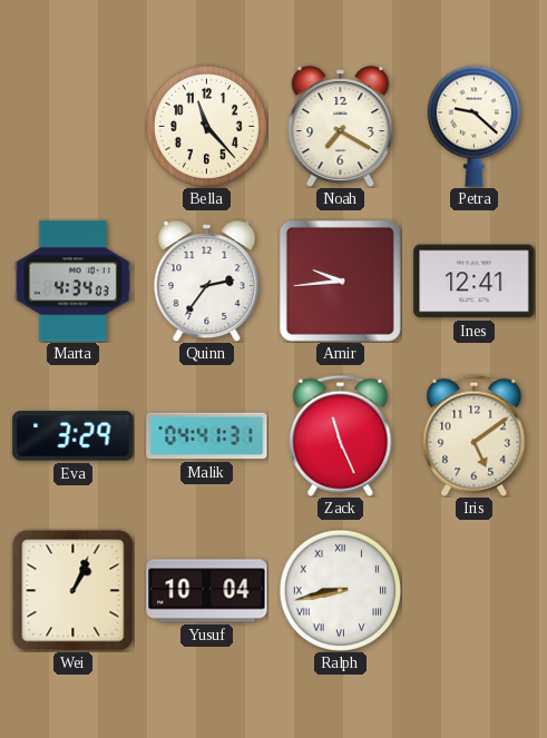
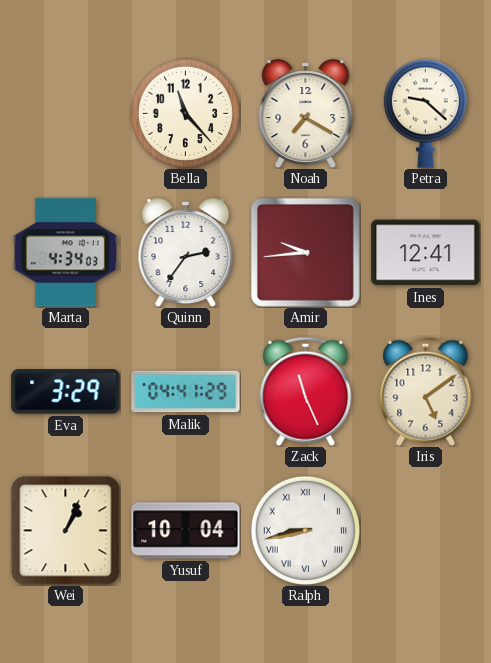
Malik: 04:41:31 -> 04:41:29 (186, 392)
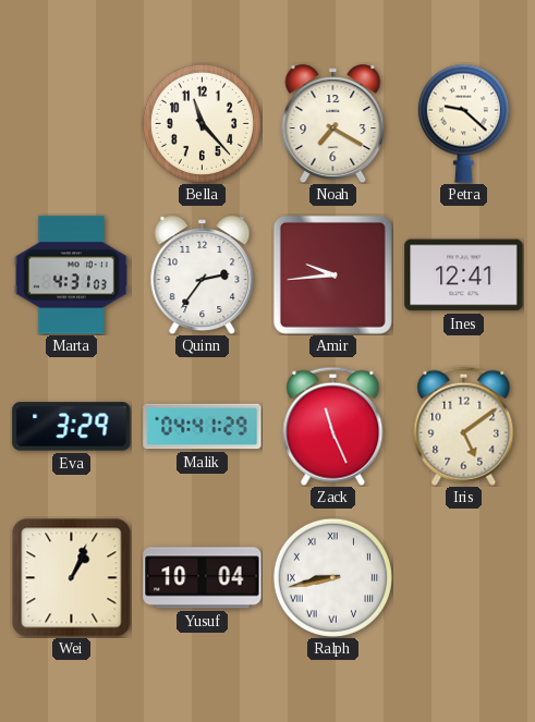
Marta: 4:34 -> 4:31 (71, 276)
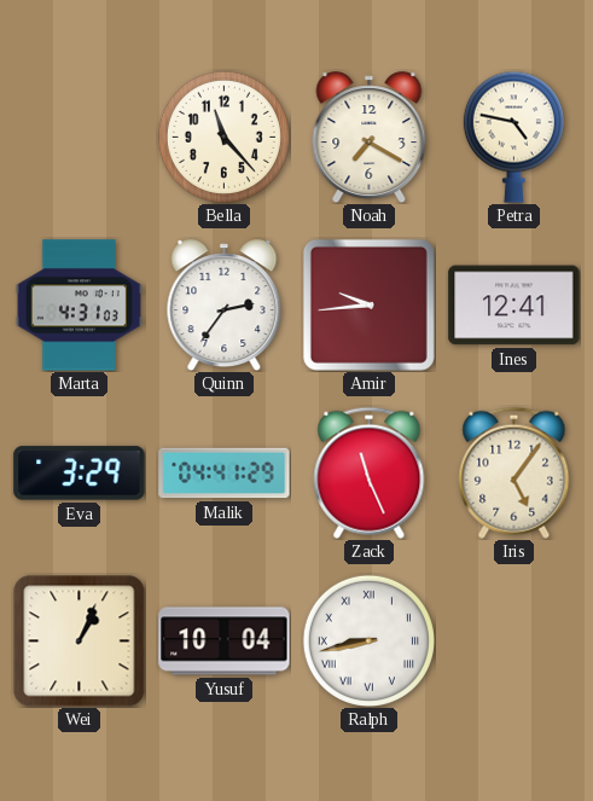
Petra: 9:22 -> 4:47 (513, 137)
Iris: 5:09 -> 5:06 (514, 472)
